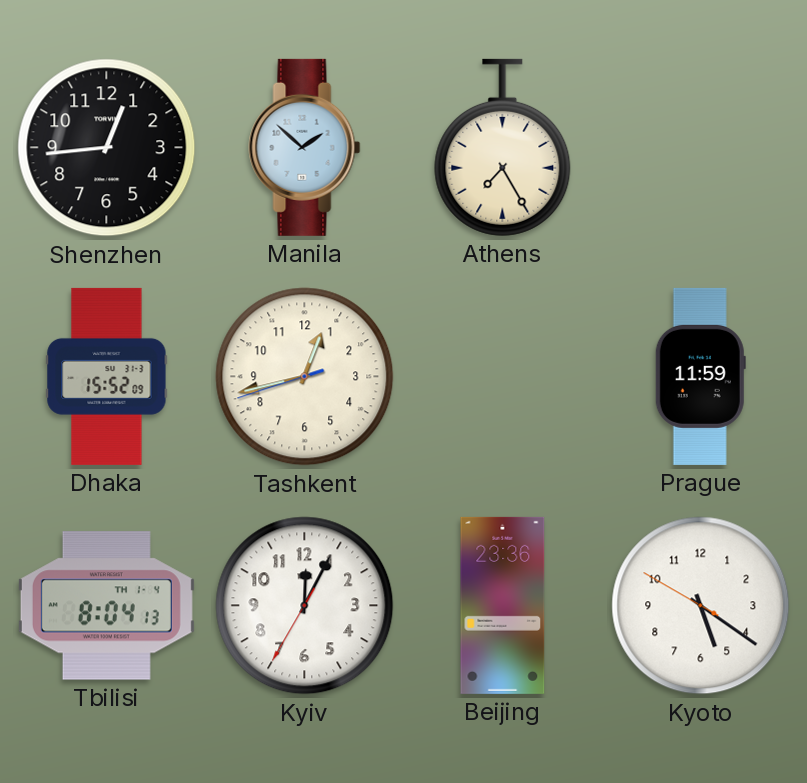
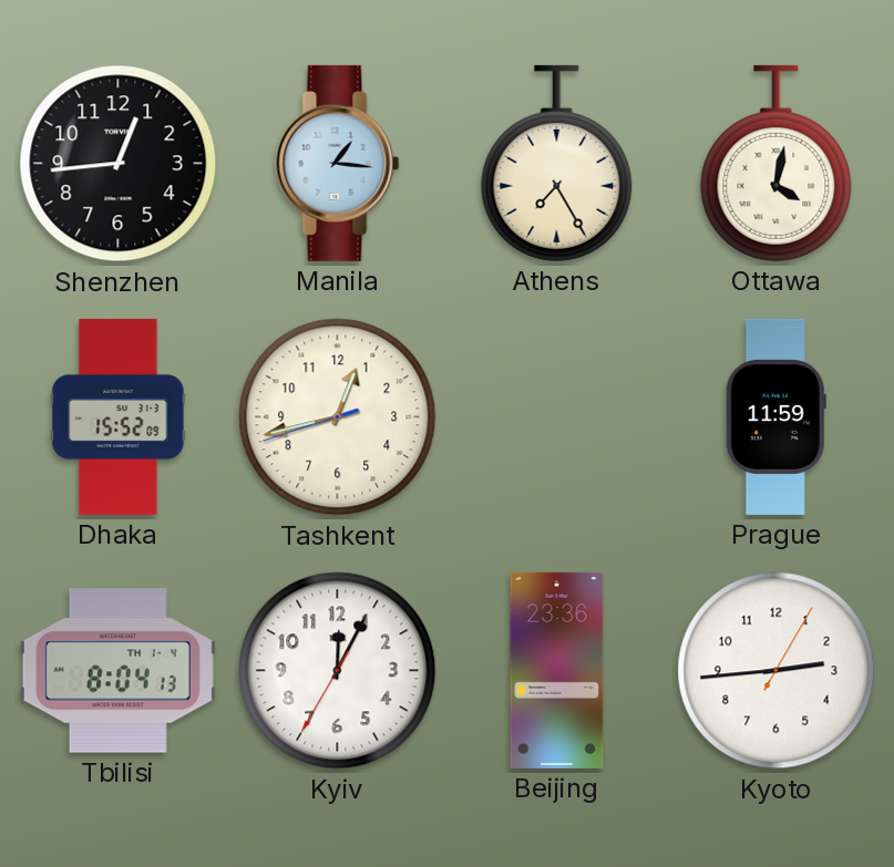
Manila: 1:52 -> 1:16 (338, 163)
Ottawa: none -> 4:02 (777, 163)
Kyoto: 5:20 -> 2:44 (777, 671)
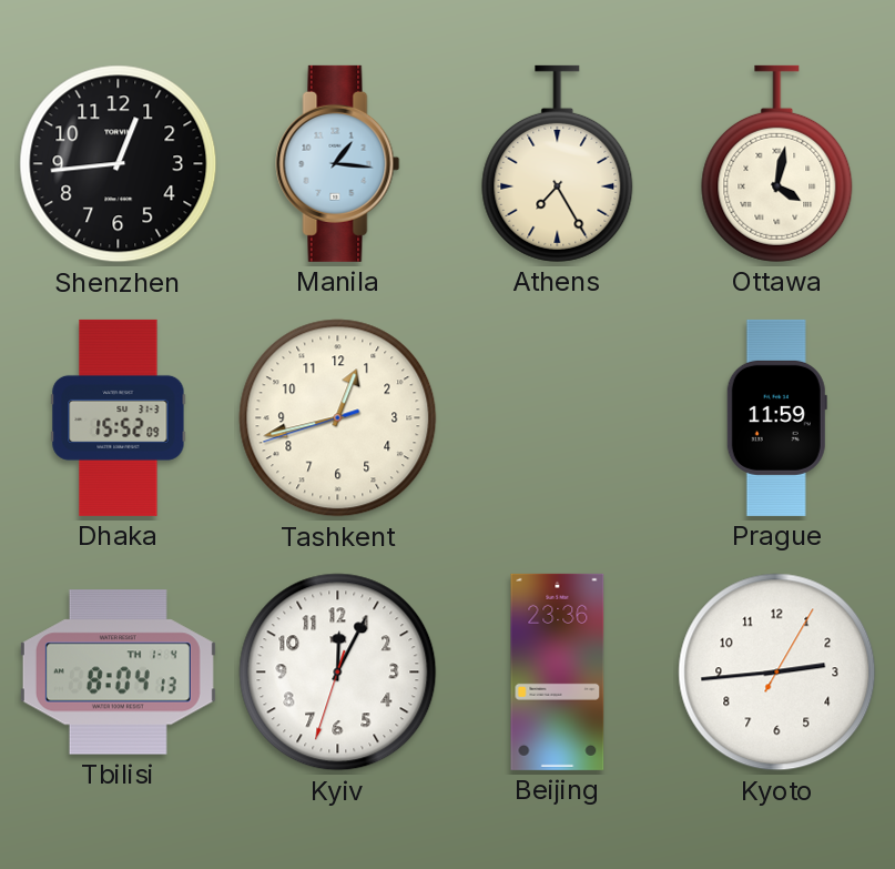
Kyiv: 12:04:35 -> 12:04:33 (338, 673)
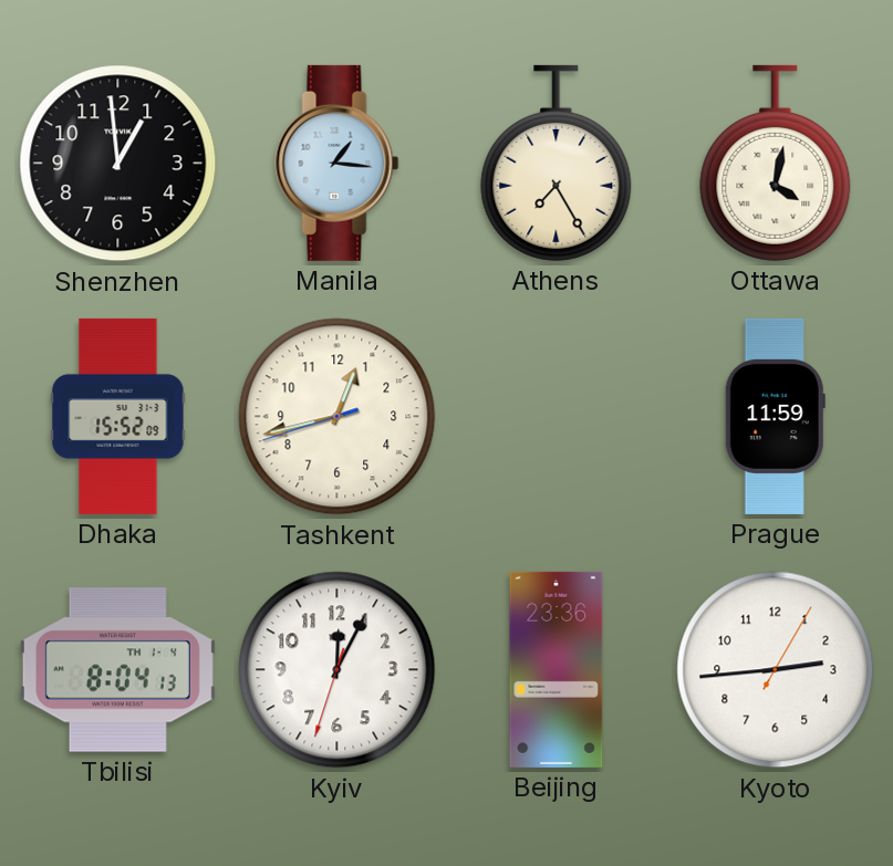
Shenzhen: 12:44 -> 12:59 (118, 164)
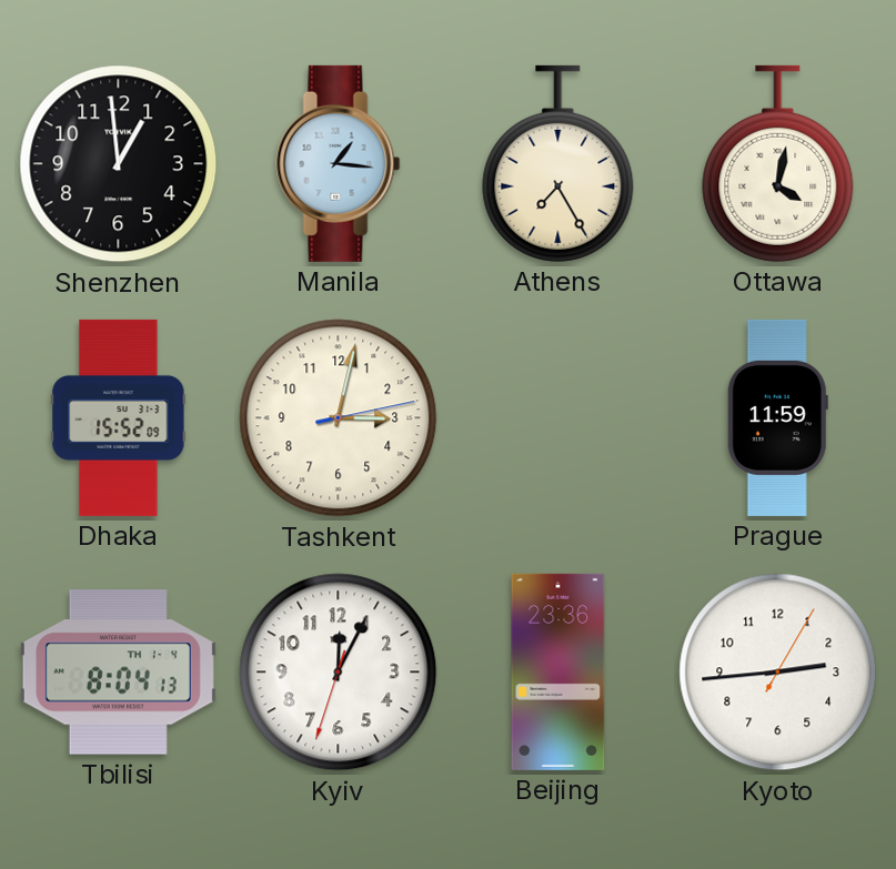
Tashkent: 12:42 -> 3:02 (339, 418)
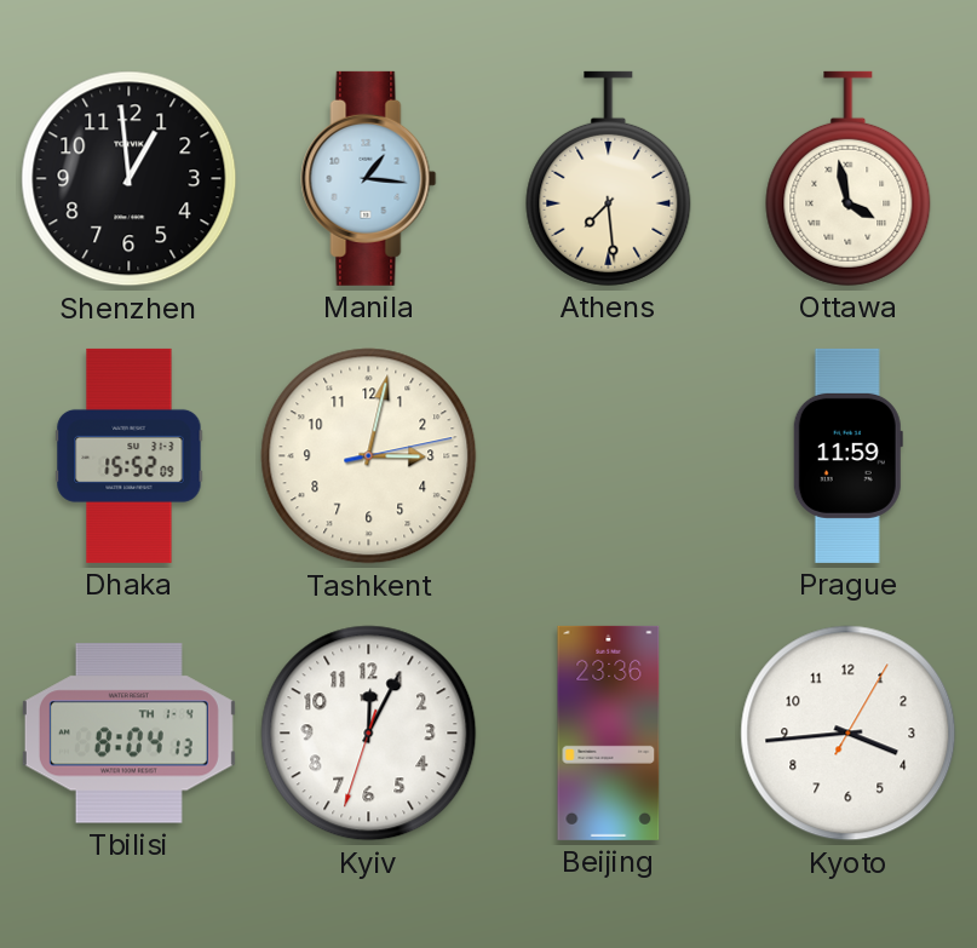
Athens: 7:25 -> 7:29 (609, 178)
Ottawa: 4:02 -> 3:58 (849, 178)
Kyoto: 2:44 -> 3:44 (849, 734)
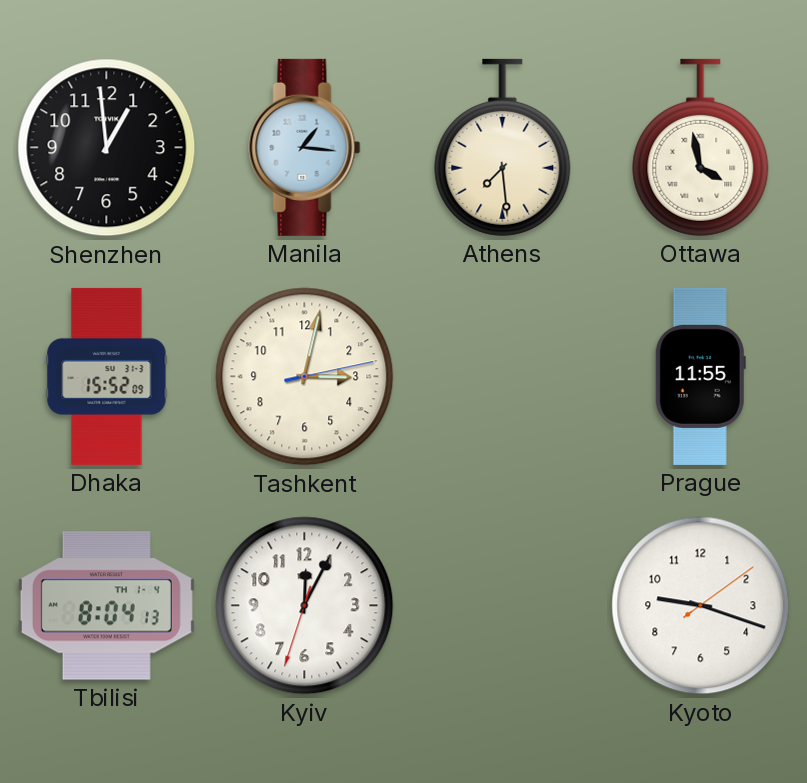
Prague: 11:59 -> 11:55 (700, 376)
Beijing: 23:36 -> none (609, 732)
Kyoto: 3:44 -> 9:18 (701, 606)
